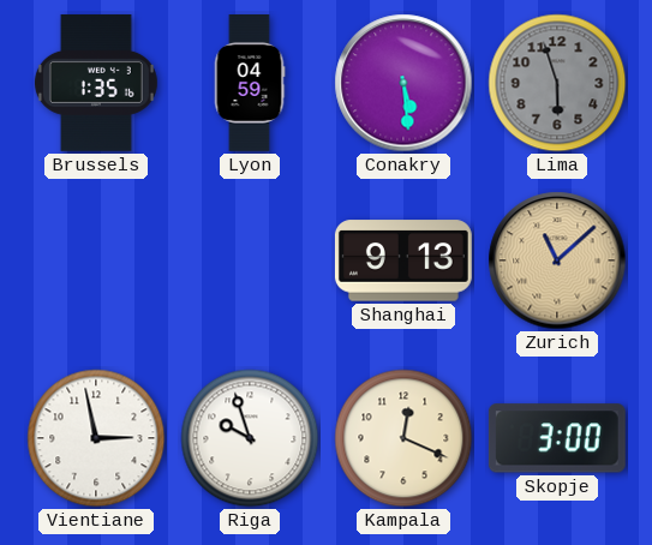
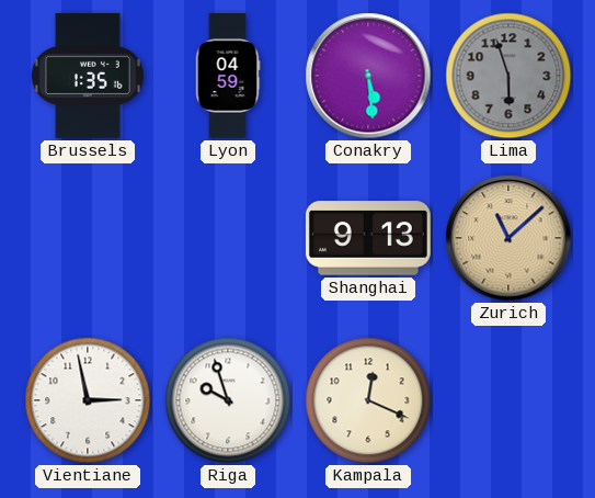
Skopje: 3:00 -> none (557, 438)
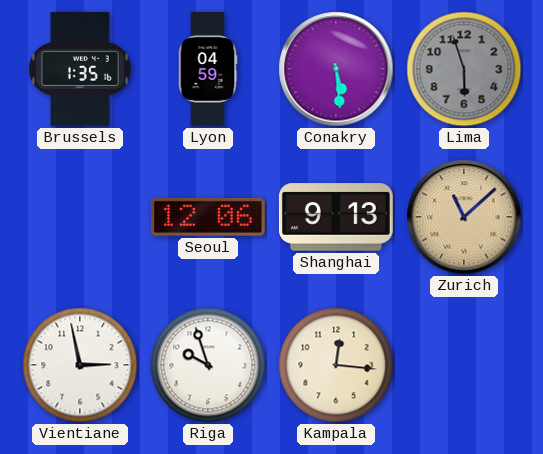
Seoul: none -> 12:06 (208, 217)
Kampala: 12:19 -> 12:16 (336, 365)
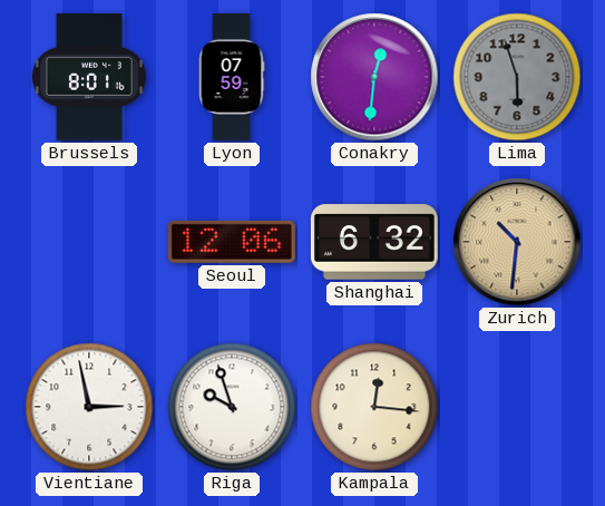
Brussels: 1:35 -> 8:01 (89, 77)
Lyon: 04:59 -> 07:59 (232, 78)
Conakry: 5:29 -> 12:31 (374, 77)
Shanghai: 9:13 -> 6:32 (374, 242)
Zurich: 11:08 -> 10:31 (517, 242)
